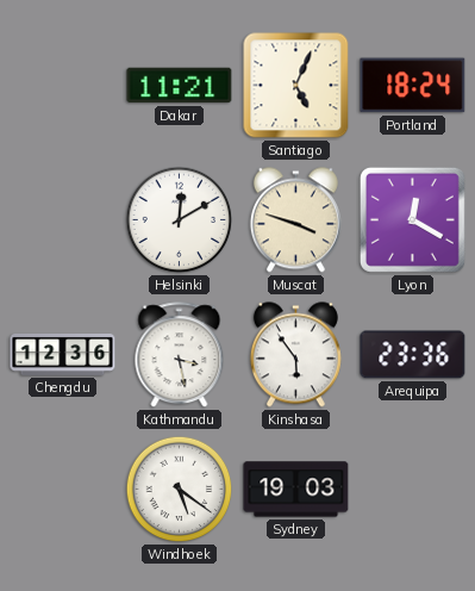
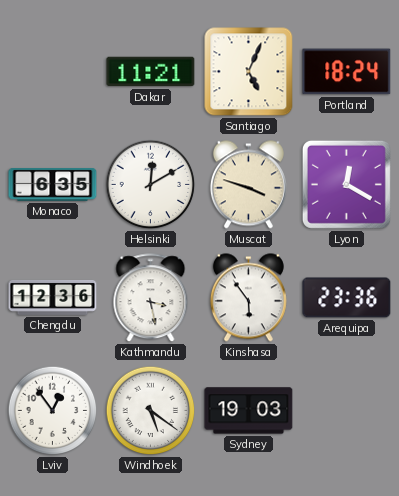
Monaco: none -> 6:35 (53, 185)
Lviv: none -> 12:54 (53, 411)
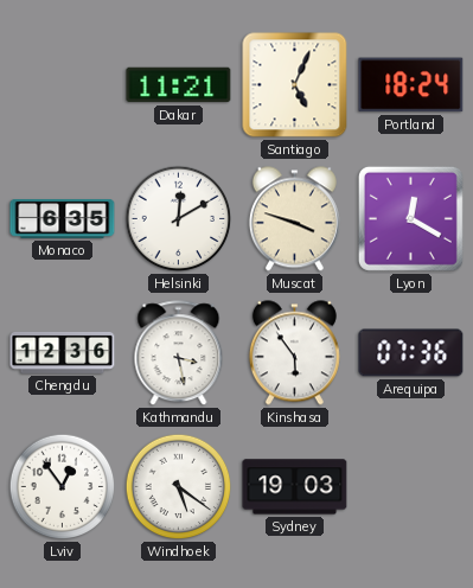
Arequipa: 23:36 -> 07:36 (411, 353)
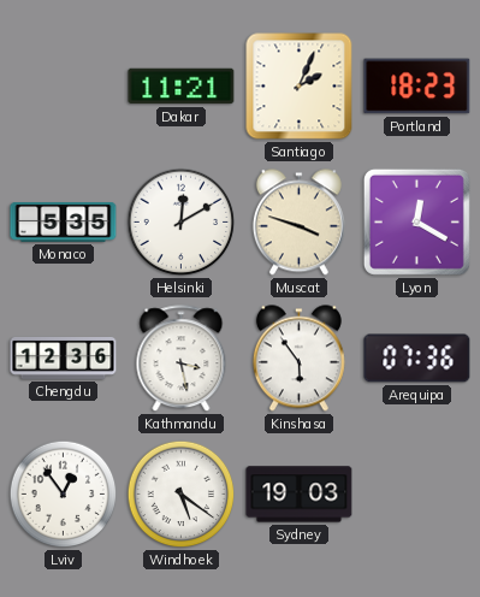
Santiago: 5:04 -> 2:04 (300, 87)
Portland: 18:24 -> 18:23 (417, 87)
Monaco: 6:35 -> 5:35 (64, 223)
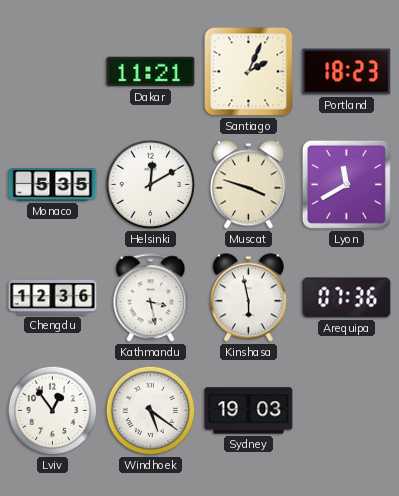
Lyon: 12:20 -> 11:40 (346, 184)
Kinshasa: 5:54 -> 5:58 (248, 298)
